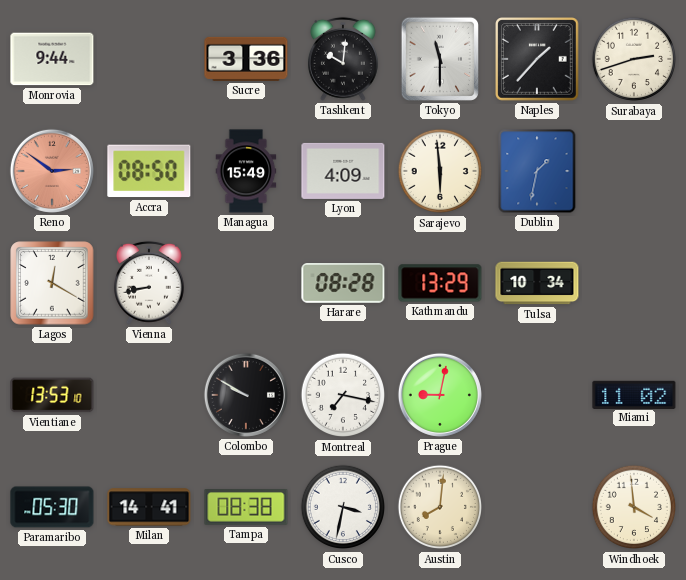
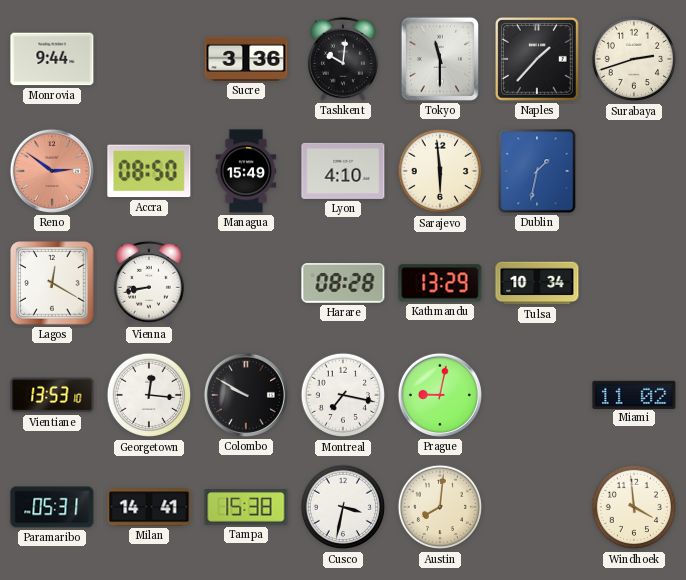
Lyon: 4:09 -> 4:10 (343, 171)
Georgetown: none -> 12:16 (149, 395)
Paramaribo: 05:30 -> 05:31 (52, 507)
Tampa: 08:38 -> 15:38 (246, 507)
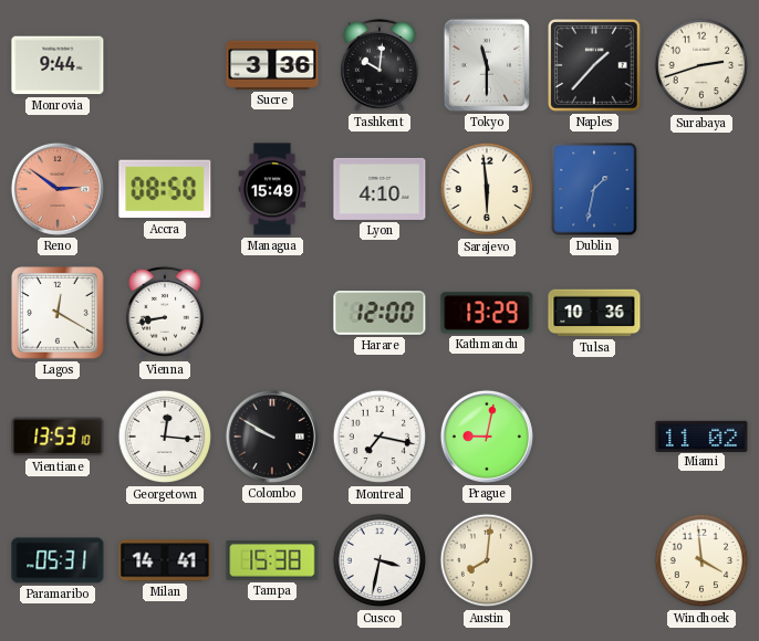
Harare: 08:28 -> 12:00 (379, 313)
Tulsa: 10:34 -> 10:36 (594, 313)
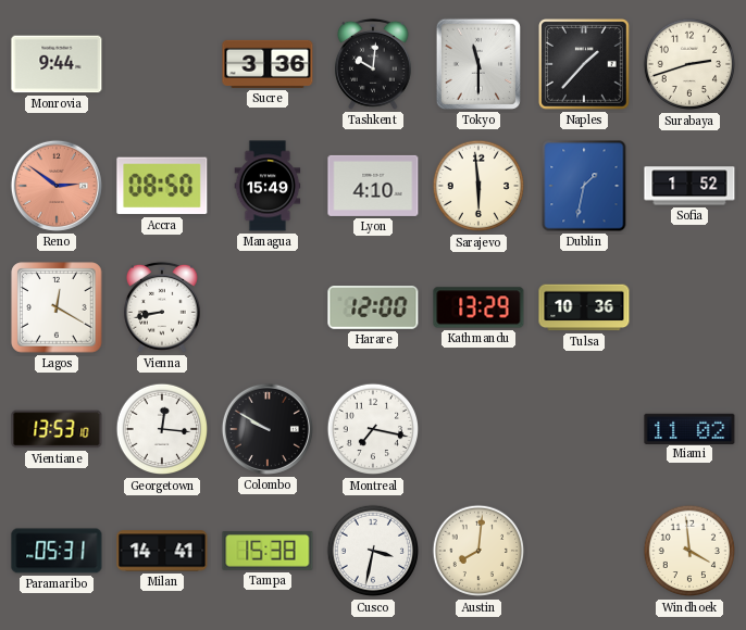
Sofia: none -> 1:52 (689, 186)
Prague: 9:02 -> none (487, 437)
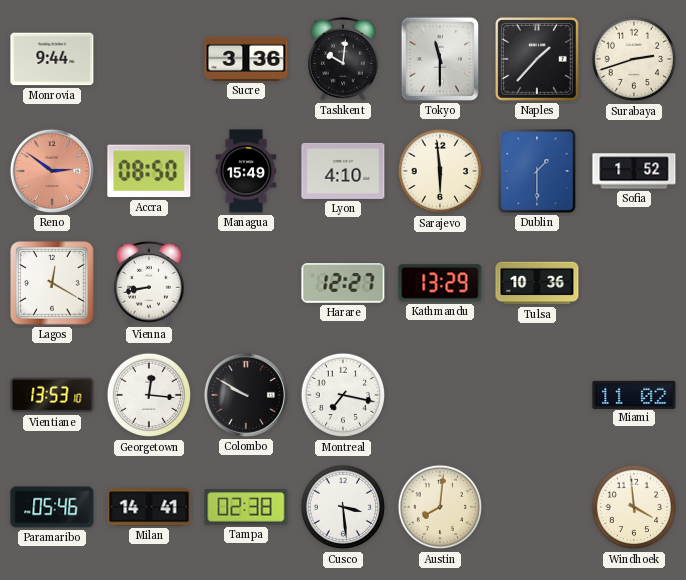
Dublin: 1:32 -> 1:30 (537, 171)
Harare: 12:00 -> 12:27 (343, 283)
Paramaribo: 05:31 -> 05:46 (52, 507)
Tampa: 15:38 -> 02:38 (246, 507)
Cusco: 3:32 -> 3:29 (343, 507)
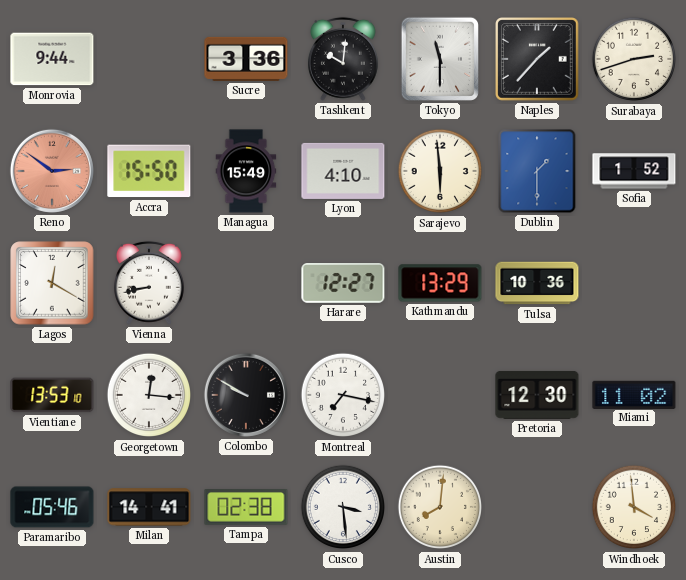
Accra: 08:50 -> 15:50 (149, 171)
Pretoria: none -> 12:30 (537, 395)
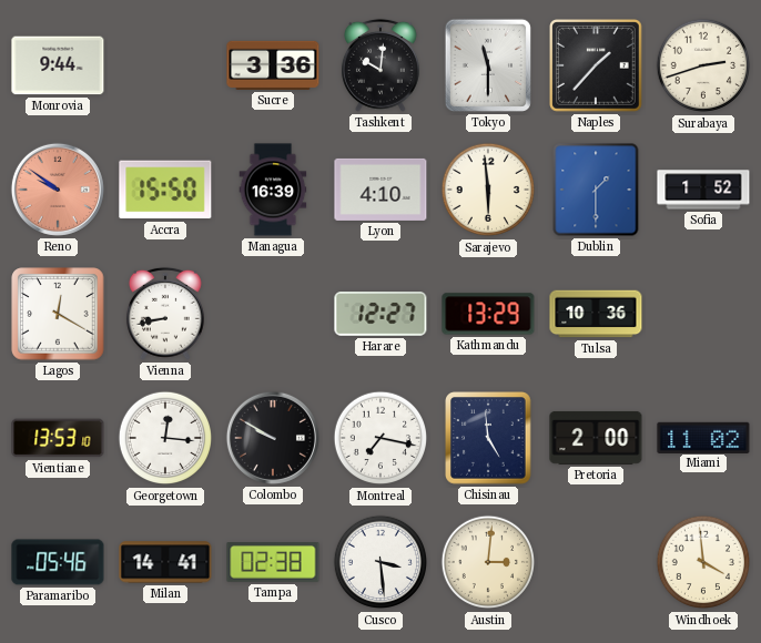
Reno: 2:51 -> 9:51 (58, 190)
Managua: 15:49 -> 16:39 (273, 190)
Chisinau: none -> 4:59 (489, 438)
Pretoria: 12:30 -> 2:00 (596, 438)
Austin: 8:01 -> 3:01 (488, 562)
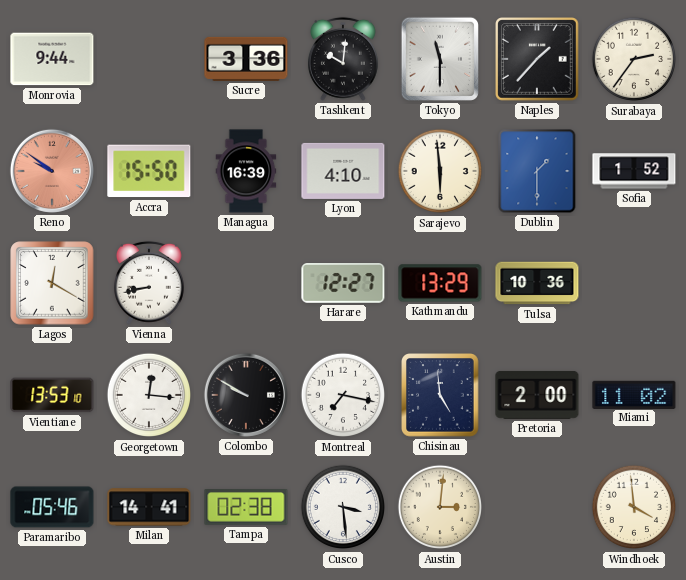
Surabaya: 2:42 -> 2:36 (634, 59)
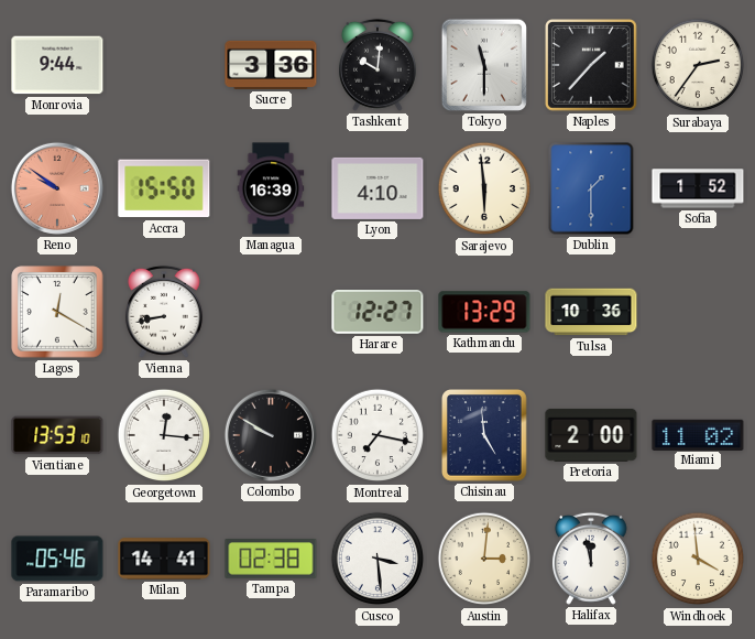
Halifax: none -> 11:58 (591, 559)
